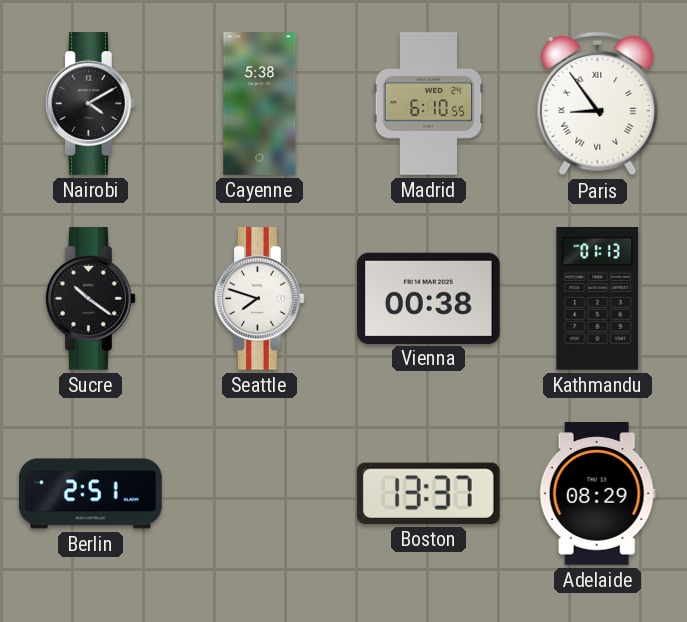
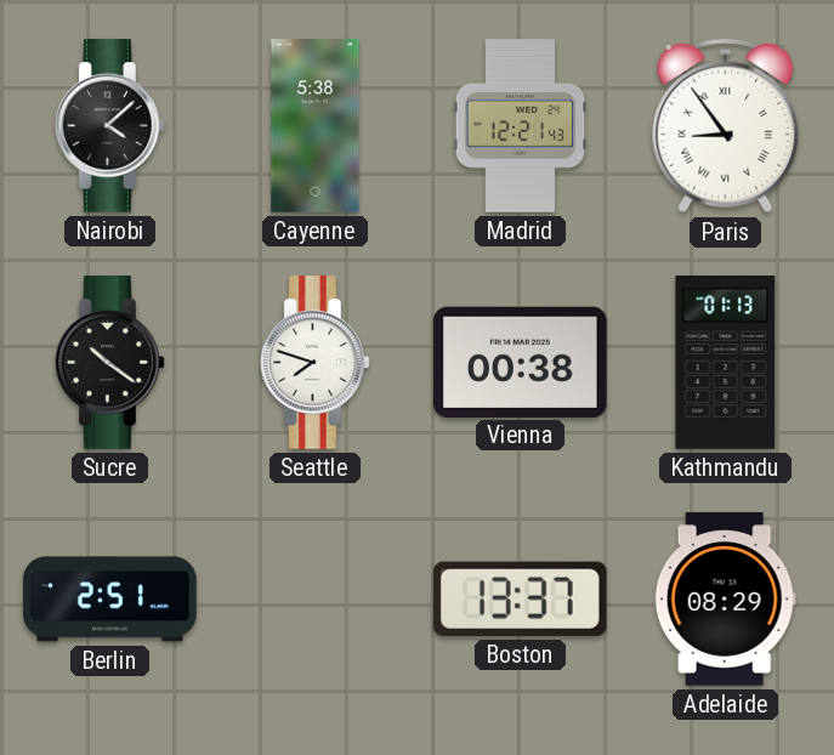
Nairobi: 4:10 -> 4:08 (110, 126)
Madrid: 6:10 -> 12:21 (521, 126)
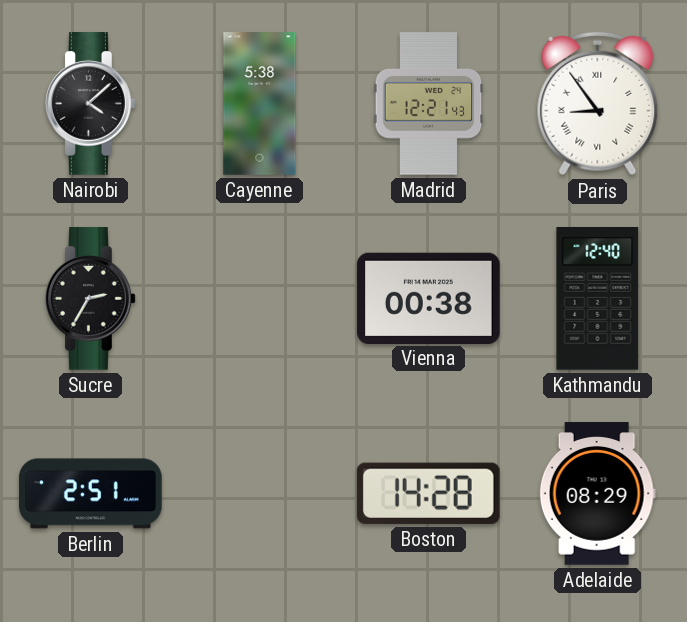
Sucre: 10:21 -> 2:35 (91, 299)
Seattle: 7:48 -> none (316, 363)
Kathmandu: 01:13 -> 12:40 (598, 299)
Boston: 13:37 -> 14:28 (428, 493)
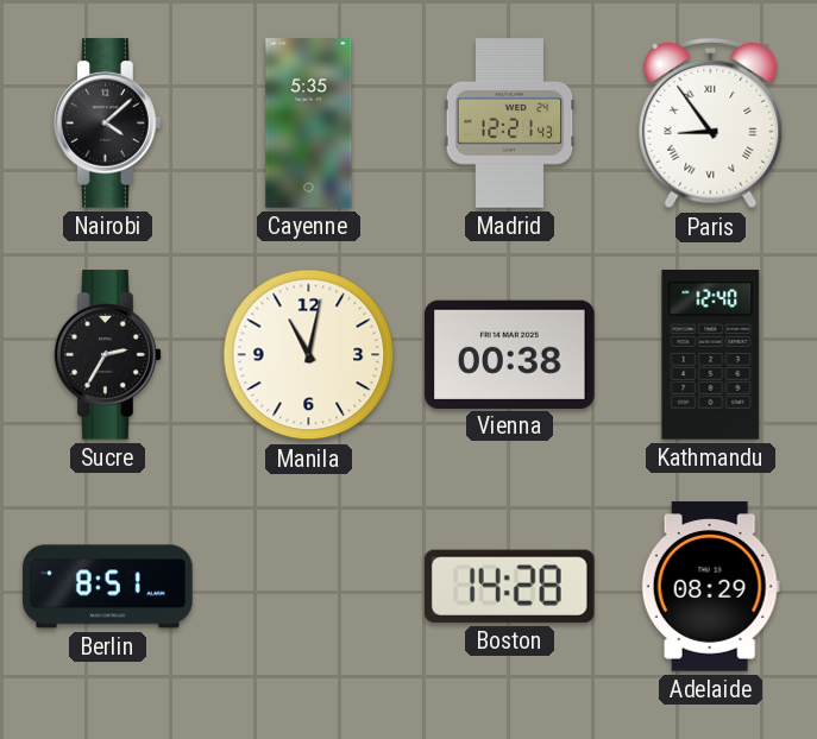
Cayenne: 5:38 -> 5:35 (309, 124)
Manila: none -> 11:02 (309, 355)
Berlin: 2:51 -> 8:51 (108, 587)
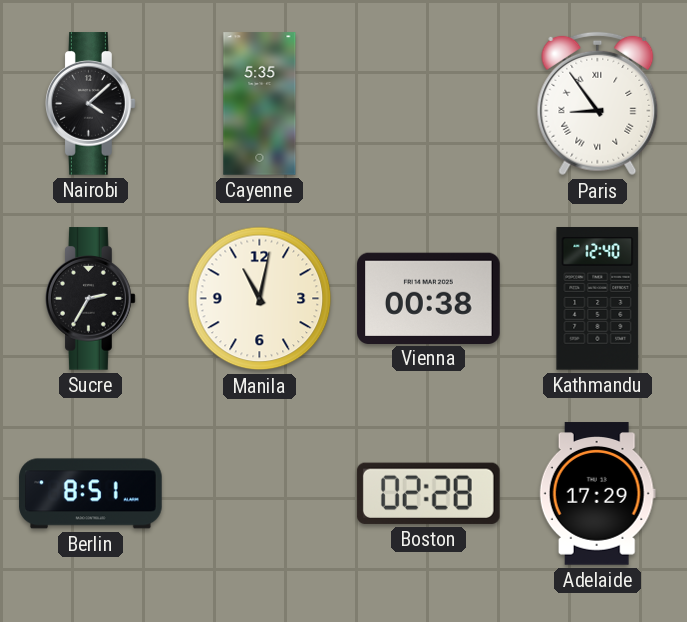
Madrid: 12:21 -> none (510, 124)
Boston: 14:28 -> 02:28 (428, 493)
Adelaide: 08:29 -> 17:29 (597, 494)
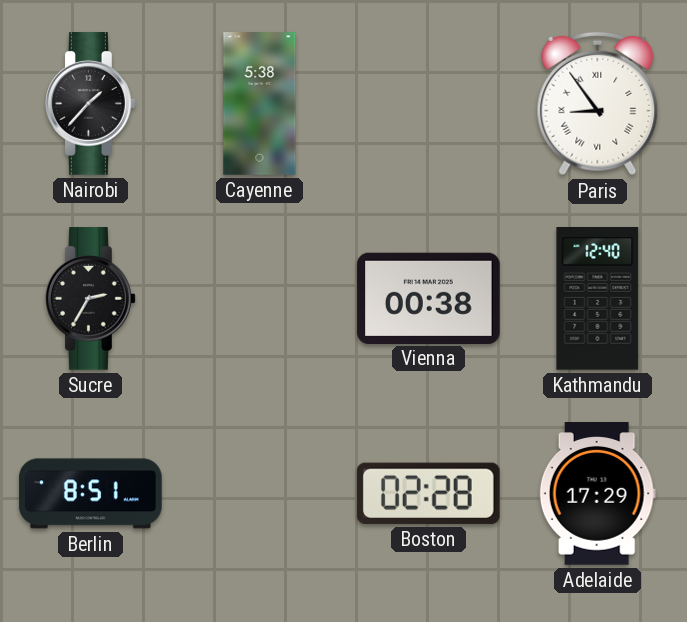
Nairobi: 4:08 -> 1:37 (91, 104)
Cayenne: 5:35 -> 5:38 (260, 104)
Manila: 11:02 -> none (260, 299)
